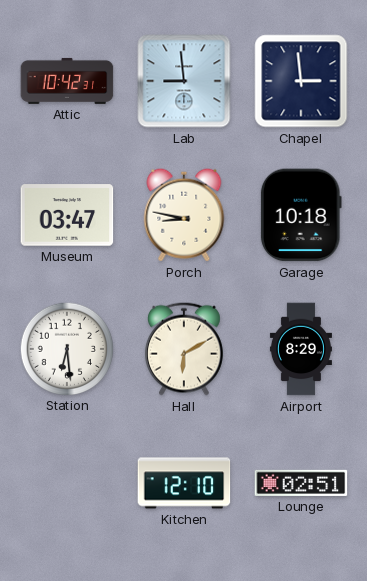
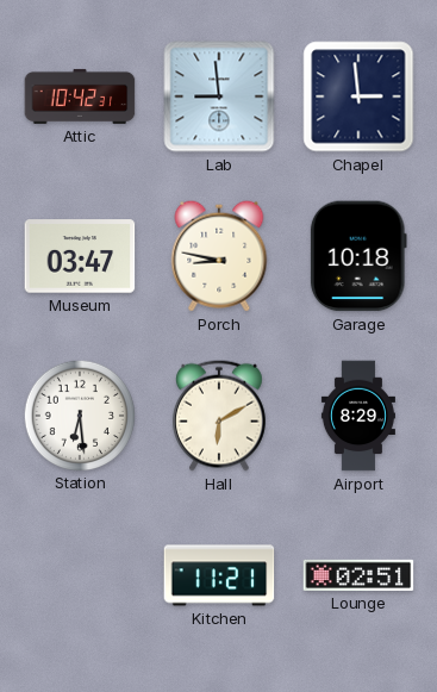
Kitchen: 12:10 -> 11:21 (219, 575)
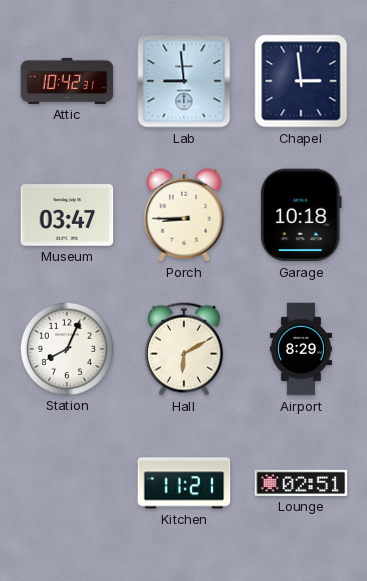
Porch: 8:47 -> 8:45 (184, 215)
Station: 6:29 -> 8:04 (66, 348)
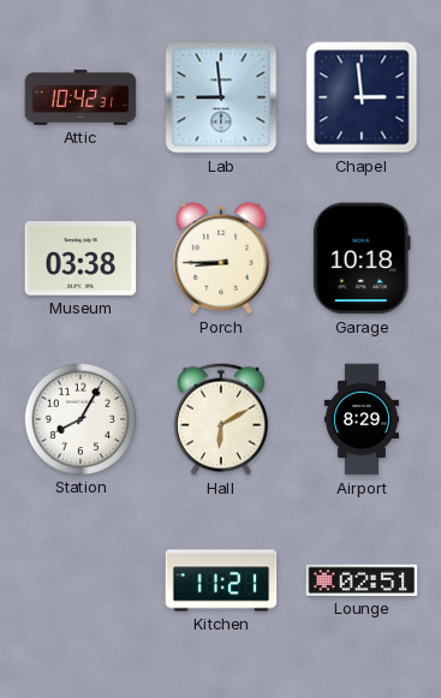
Museum: 03:47 -> 03:38 (81, 258)
Station: 8:04 -> 8:05 (79, 418)
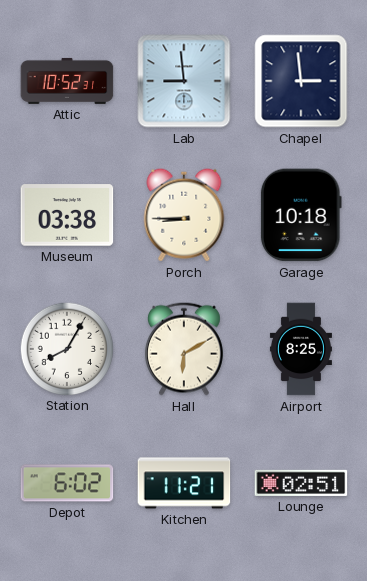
Attic: 10:42 -> 10:52 (67, 81)
Airport: 8:29 -> 8:25 (301, 349)
Depot: none -> 6:02 (67, 483)
